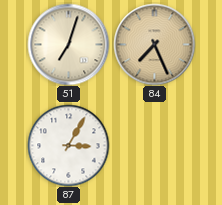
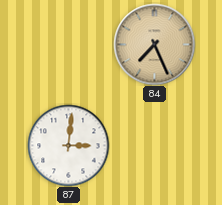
51: 7:03 -> none (68, 44)
87: 3:05 -> 3:01 (68, 145)
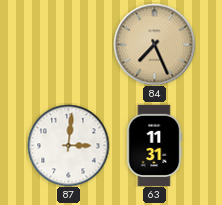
63: none -> 11:31 (154, 145)
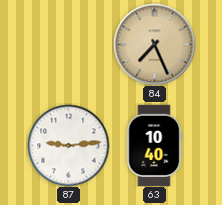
87: 3:01 -> 9:14 (68, 145)
63: 11:31 -> 10:40 (154, 145)
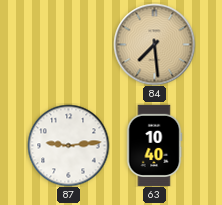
84: 7:26 -> 7:29 (154, 44)
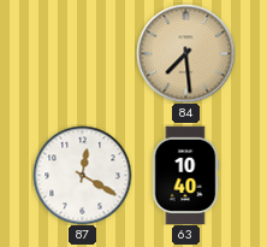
87: 9:14 -> 12:20 (82, 175)
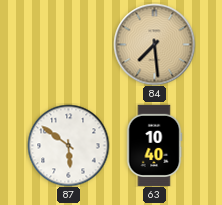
87: 12:20 -> 5:51 (68, 145)
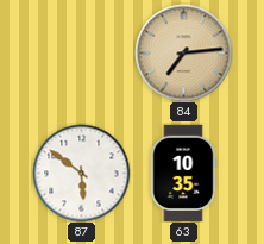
84: 7:29 -> 7:14 (183, 52)
63: 10:40 -> 10:35 (183, 173)
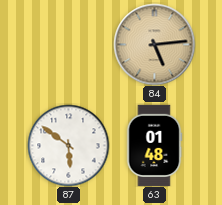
84: 7:14 -> 5:14 (154, 44)
63: 10:35 -> 01:48 (154, 145)
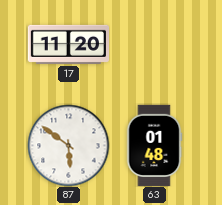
17: none -> 11:20 (68, 44)
84: 5:14 -> none (154, 44)
